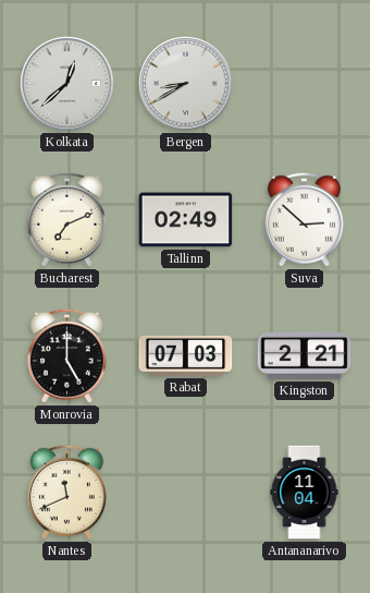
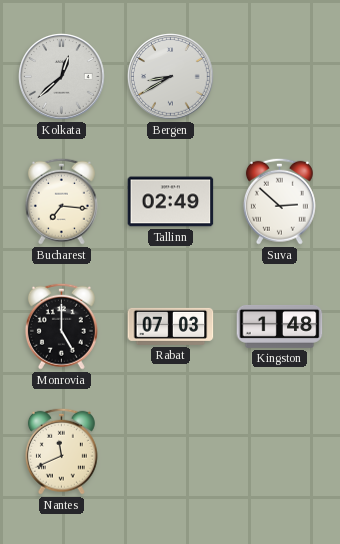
Bucharest: 7:11 -> 7:16 (61, 201)
Kingston: 2:21 -> 1:48 (280, 326)
Antananarivo: 11:04 -> none (305, 493)
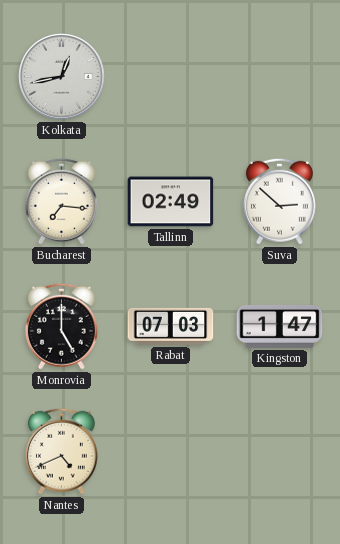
Kolkata: 12:38 -> 12:43 (62, 77)
Bergen: 8:40 -> none (171, 77)
Kingston: 1:48 -> 1:47 (280, 326)
Nantes: 11:41 -> 4:41 (61, 451)
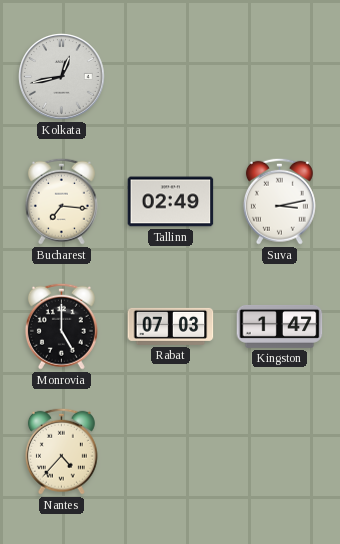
Suva: 2:52 -> 3:13 (279, 201)
Nantes: 4:41 -> 4:37 (61, 451)
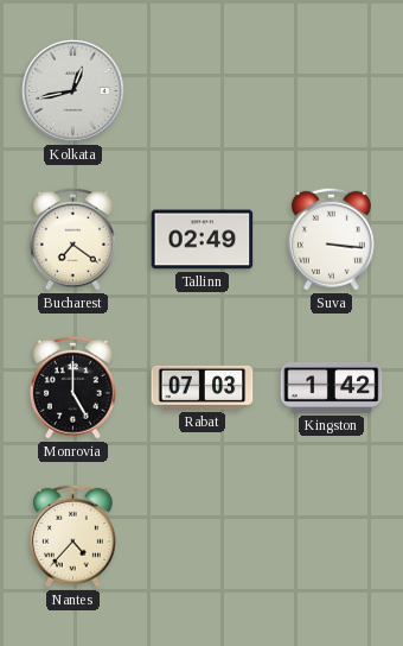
Bucharest: 7:16 -> 7:21 (72, 239)
Suva: 3:13 -> 3:16 (331, 239)
Kingston: 1:47 -> 1:42 (332, 387)
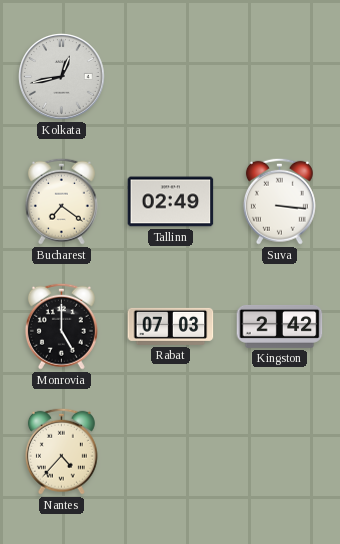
Kingston: 1:42 -> 2:42 (280, 326)
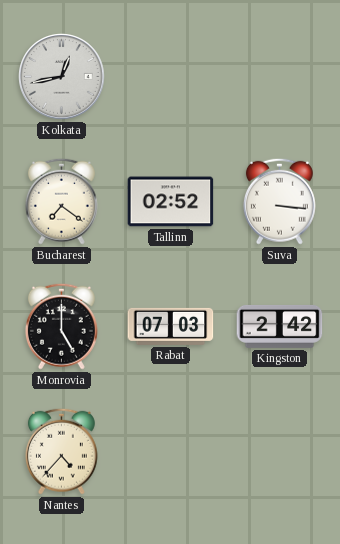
Tallinn: 02:49 -> 02:52 (171, 202)
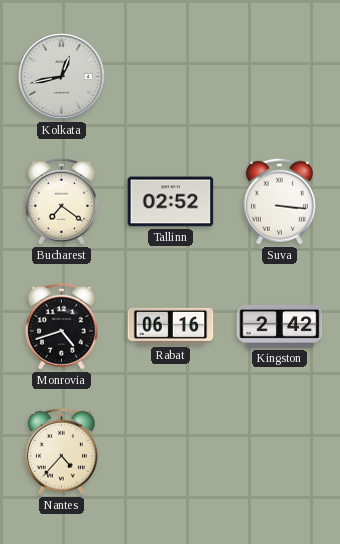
Monrovia: 5:00 -> 4:42 (61, 326)
Rabat: 07:03 -> 06:16 (171, 326)
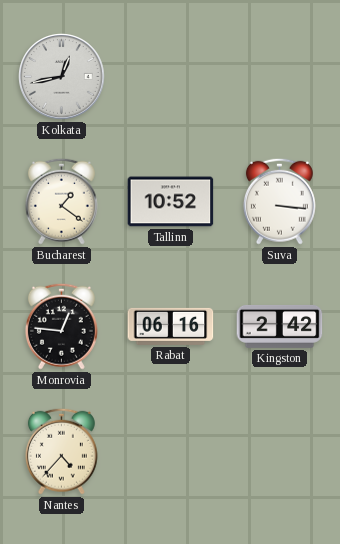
Bucharest: 7:21 -> 1:21 (61, 201)
Tallinn: 02:52 -> 10:52 (171, 202)
Monrovia: 4:42 -> 12:46 (61, 326)
